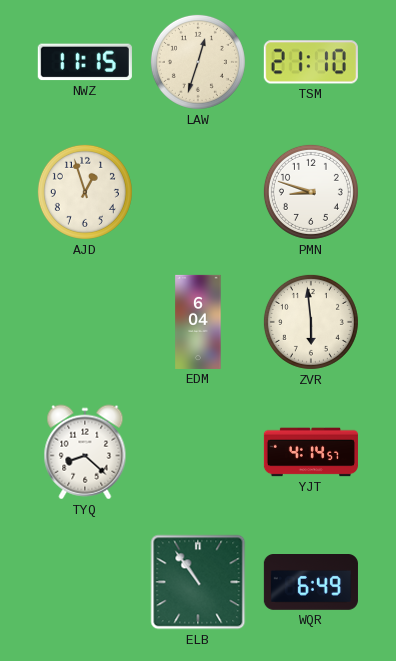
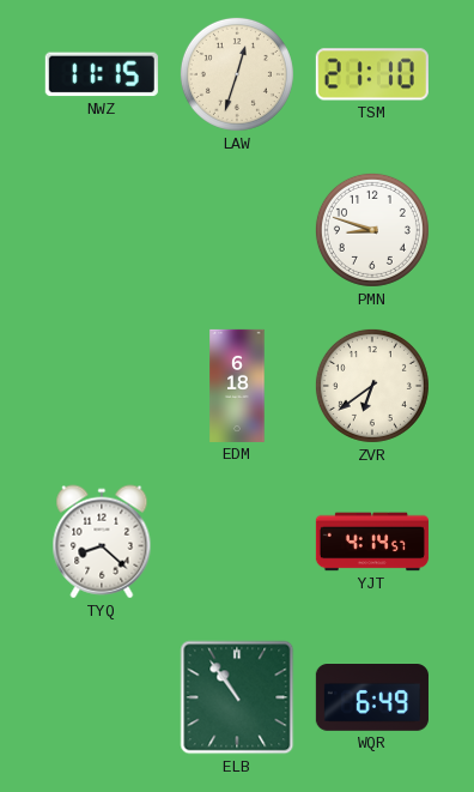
AJD: 12:57 -> none (85, 192)
EDM: 6:04 -> 6:18 (237, 386)
ZVR: 5:59 -> 6:39 (372, 386)
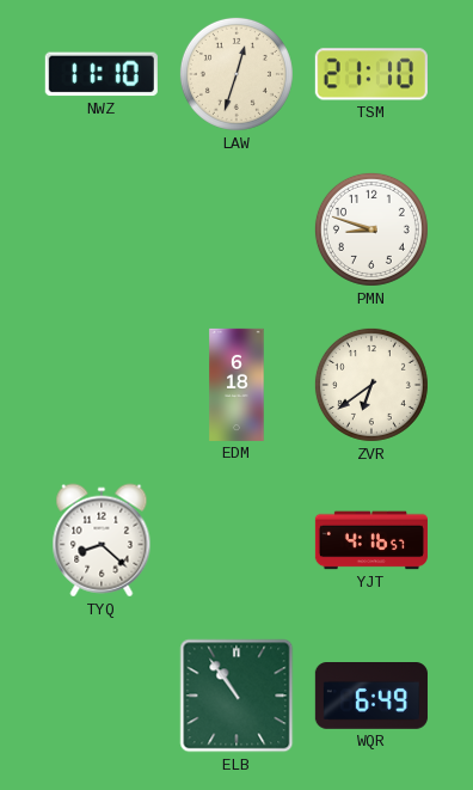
NWZ: 11:15 -> 11:10 (102, 74)
YJT: 4:14 -> 4:16 (371, 540)
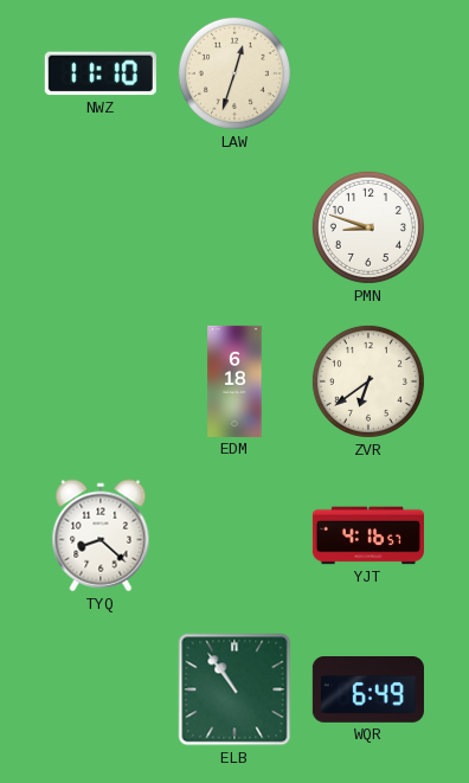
TSM: 21:10 -> none (371, 74)
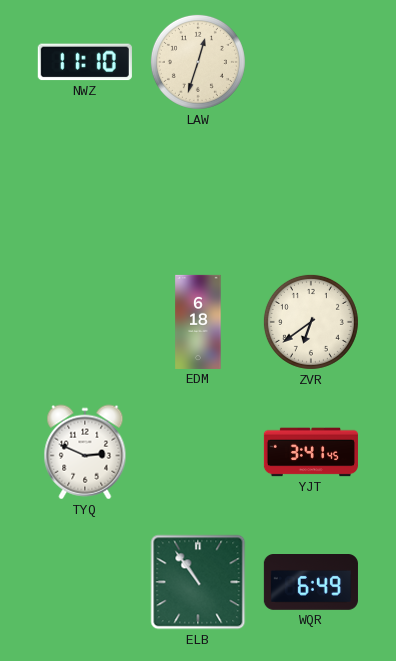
PMN: 8:48 -> none (368, 227)
TYQ: 8:22 -> 2:49 (85, 452)
YJT: 4:16 -> 3:41 (311, 452)
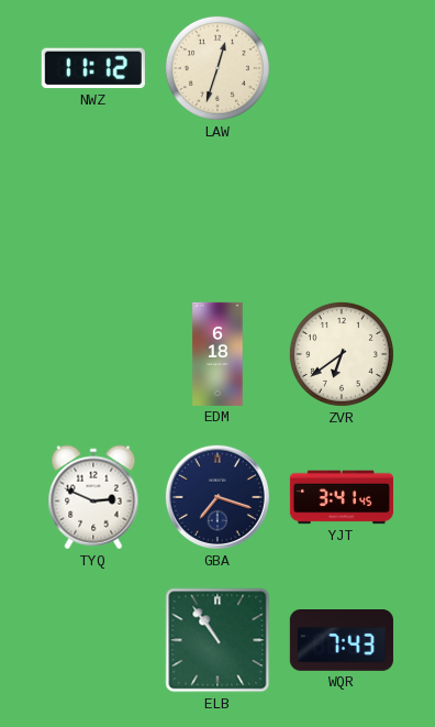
NWZ: 11:10 -> 11:12 (93, 68)
GBA: none -> 7:18 (217, 497)
WQR: 6:49 -> 7:43 (342, 641)
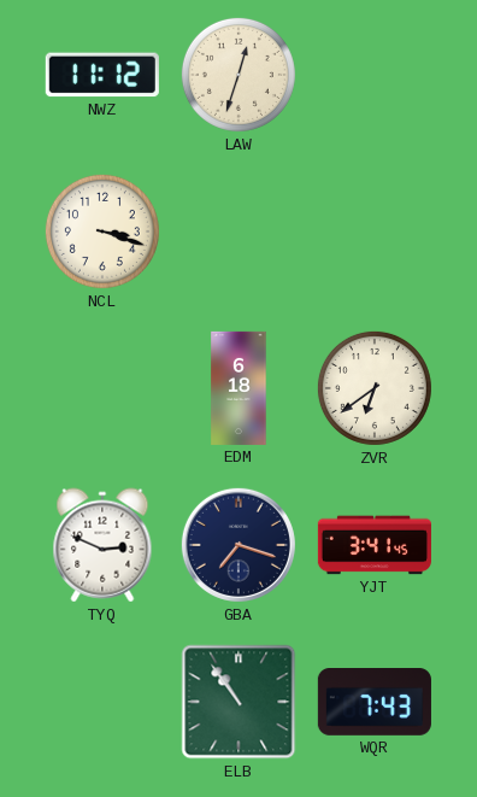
NCL: none -> 3:18 (102, 232)
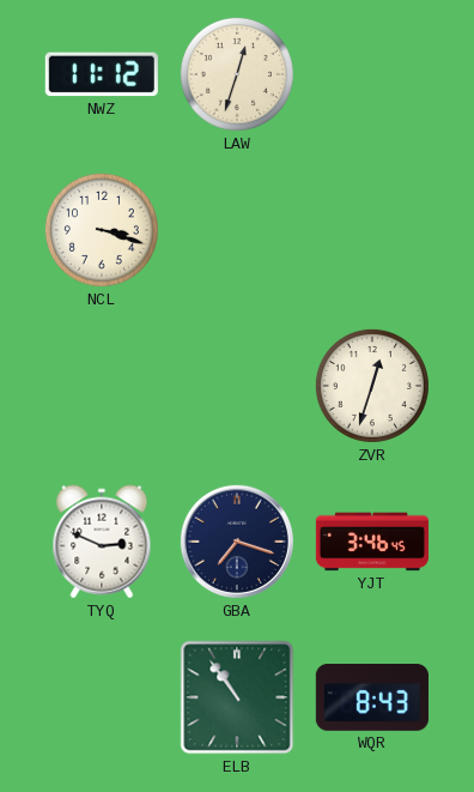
EDM: 6:18 -> none (238, 388)
ZVR: 6:39 -> 12:33 (372, 386)
YJT: 3:41 -> 3:46 (372, 542)
WQR: 7:43 -> 8:43 (372, 699)
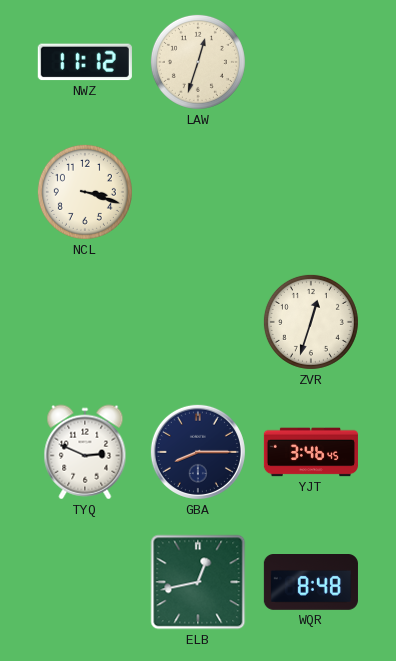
GBA: 7:18 -> 8:15 (198, 452)
ELB: 10:54 -> 12:43 (198, 582)
WQR: 8:43 -> 8:48 (311, 583)
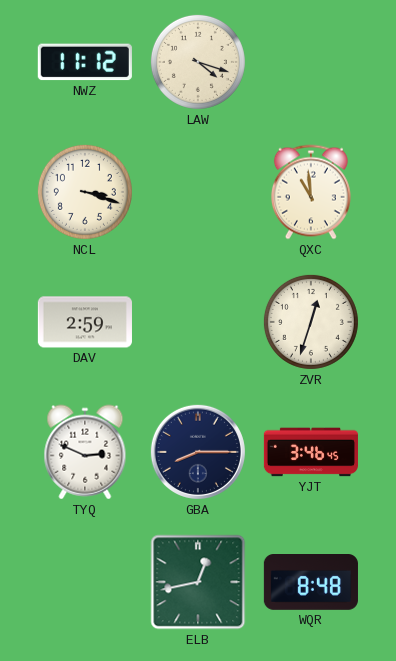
LAW: 12:33 -> 4:18 (198, 62)
QXC: none -> 10:59 (311, 192)
DAV: none -> 2:59 (85, 322)
